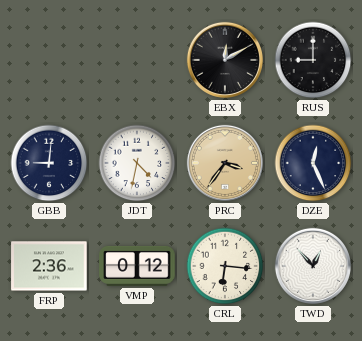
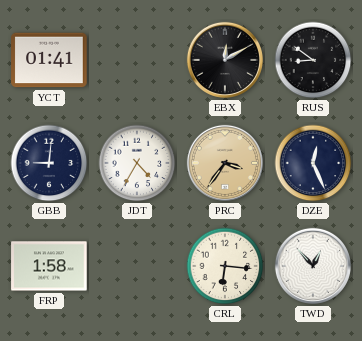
YCT: none -> 01:41 (49, 60)
RUS: 9:00 -> 8:51 (313, 60)
JDT: 4:32 -> 4:35 (137, 163)
FRP: 2:36 -> 1:58 (49, 266)
VMP: 0:12 -> none (137, 266)
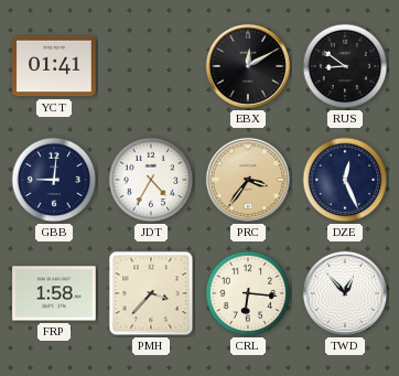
PMH: none -> 3:37 (151, 293)
